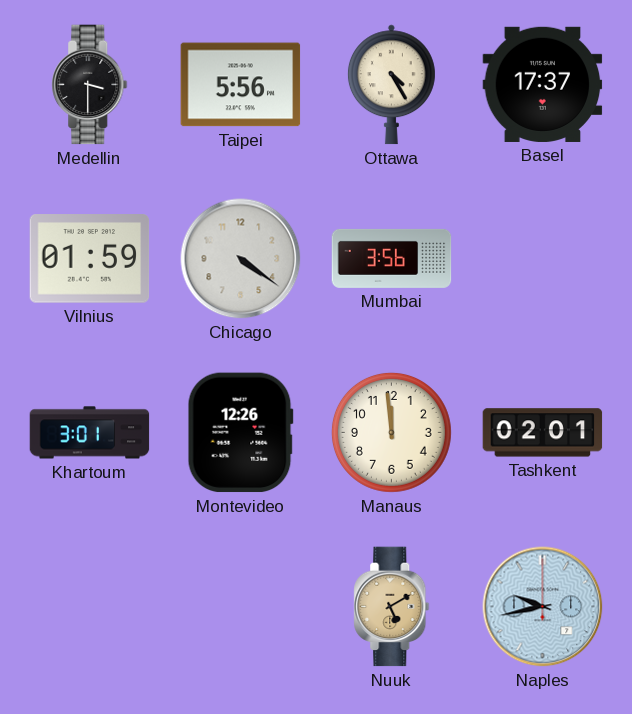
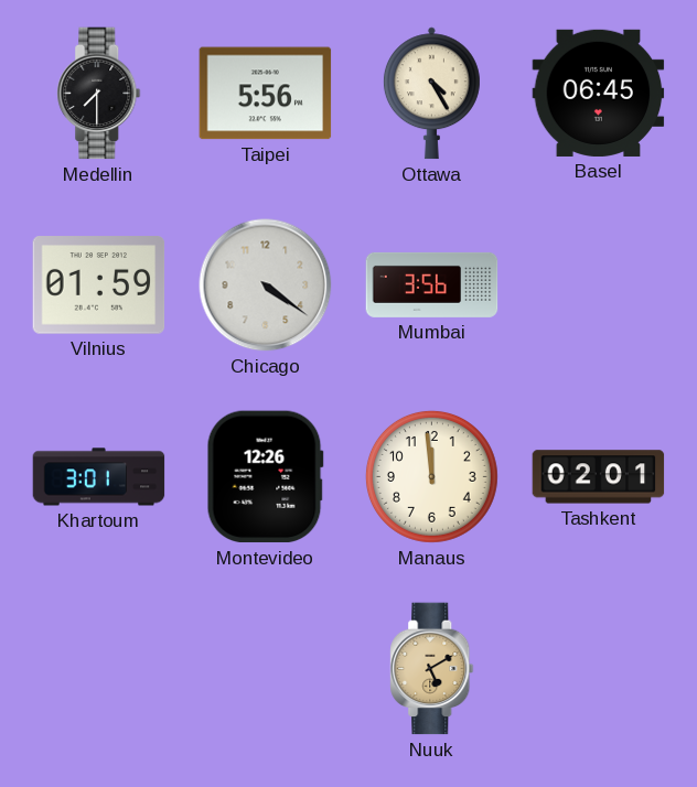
Medellin: 3:30 -> 7:30 (99, 94)
Basel: 17:37 -> 06:45 (599, 93)
Naples: 9:43 -> none (543, 607)
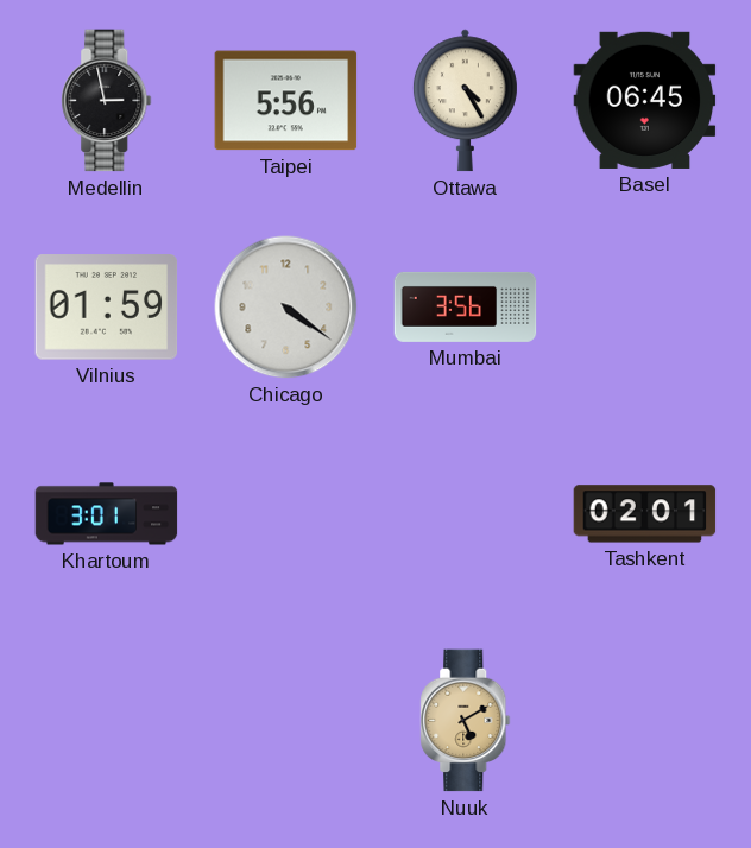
Medellin: 7:30 -> 2:58 (107, 101)
Montevideo: 12:26 -> none (265, 477)
Manaus: 11:59 -> none (431, 476)
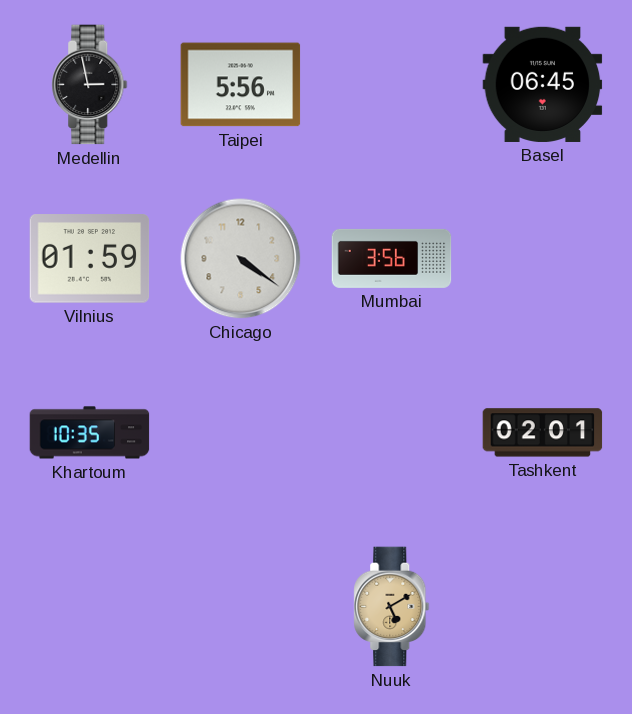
Ottawa: 4:25 -> none (465, 101)
Khartoum: 3:01 -> 10:35 (90, 433)
